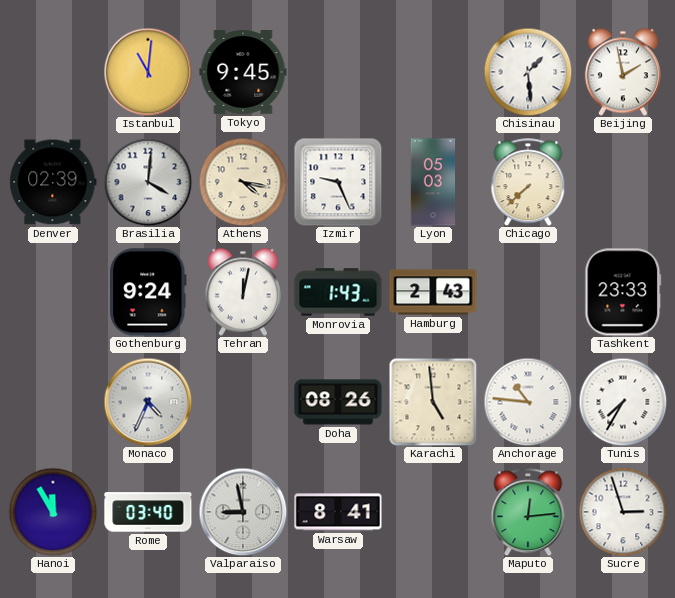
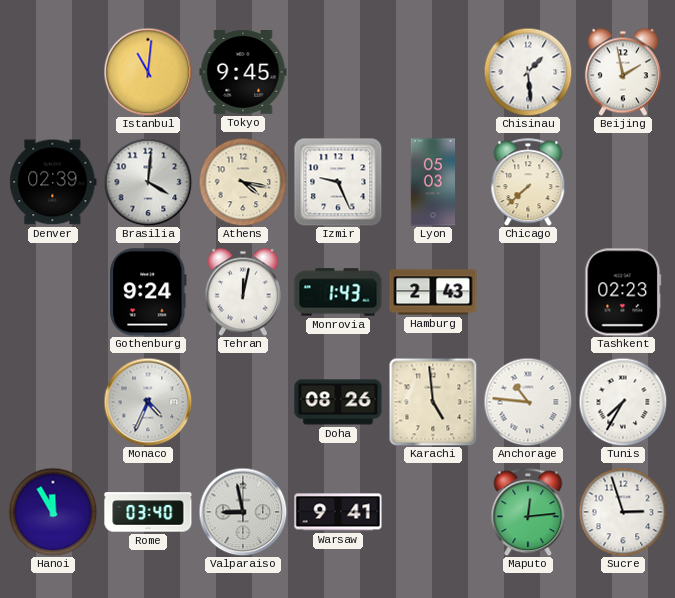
Tashkent: 23:33 -> 02:23 (623, 292)
Warsaw: 8:41 -> 9:41 (338, 512)
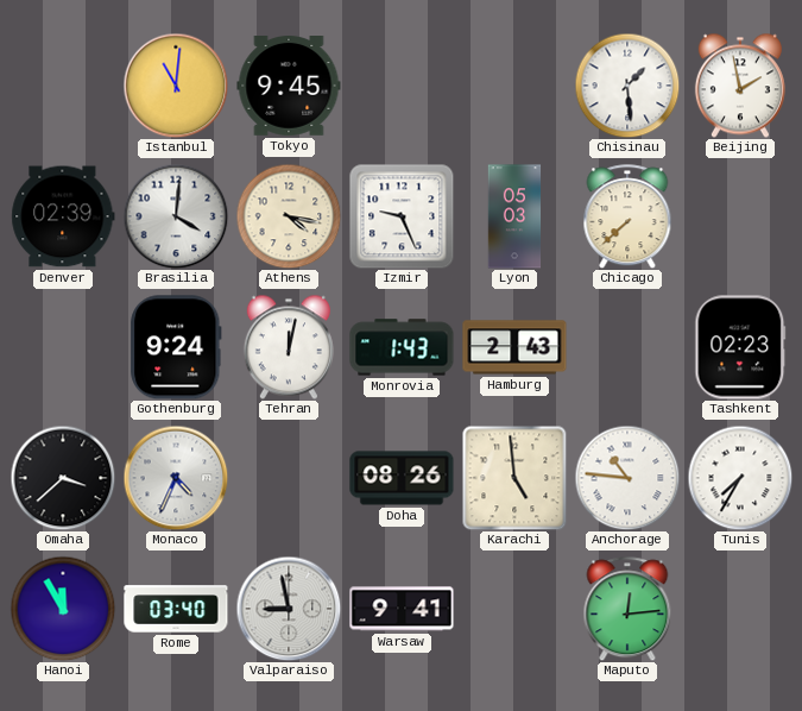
Omaha: none -> 3:38 (63, 478)
Sucre: 2:57 -> none (623, 512)
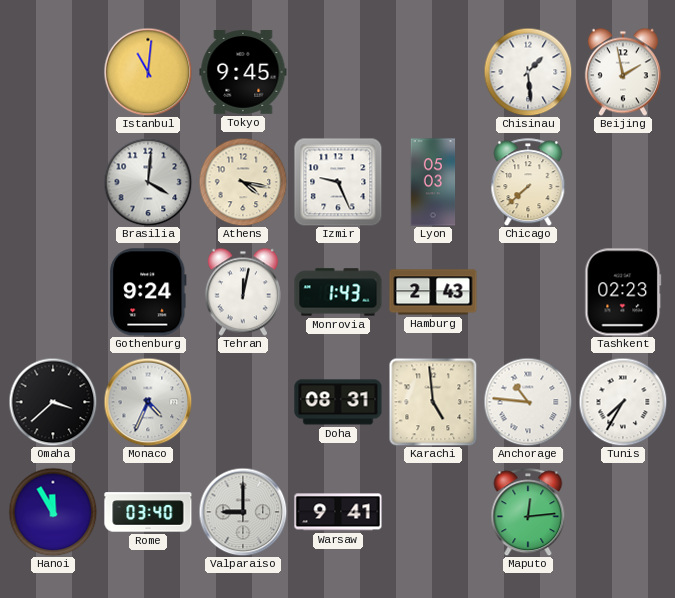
Denver: 02:39 -> none (63, 216)
Doha: 08:26 -> 08:31 (338, 402)
Valparaiso: 8:58 -> 9:00 (243, 512)
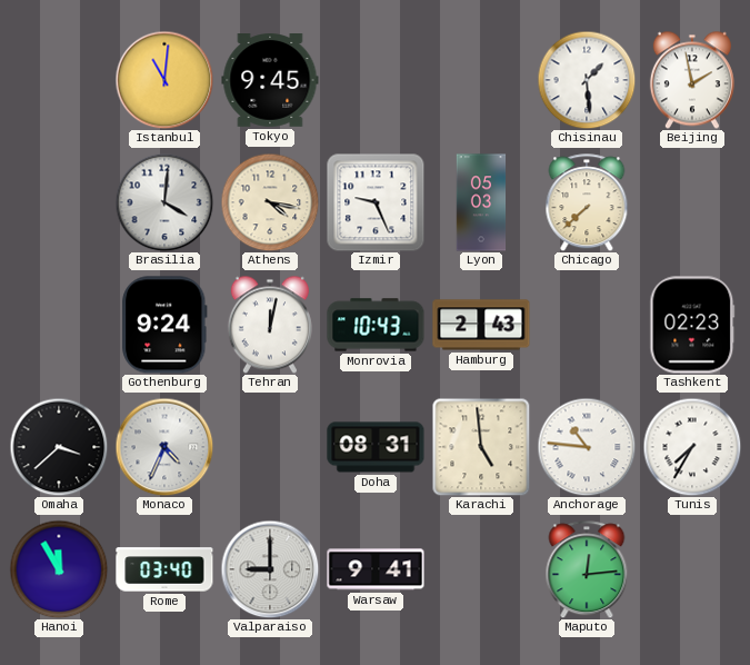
Monrovia: 1:43 -> 10:43 (376, 325)
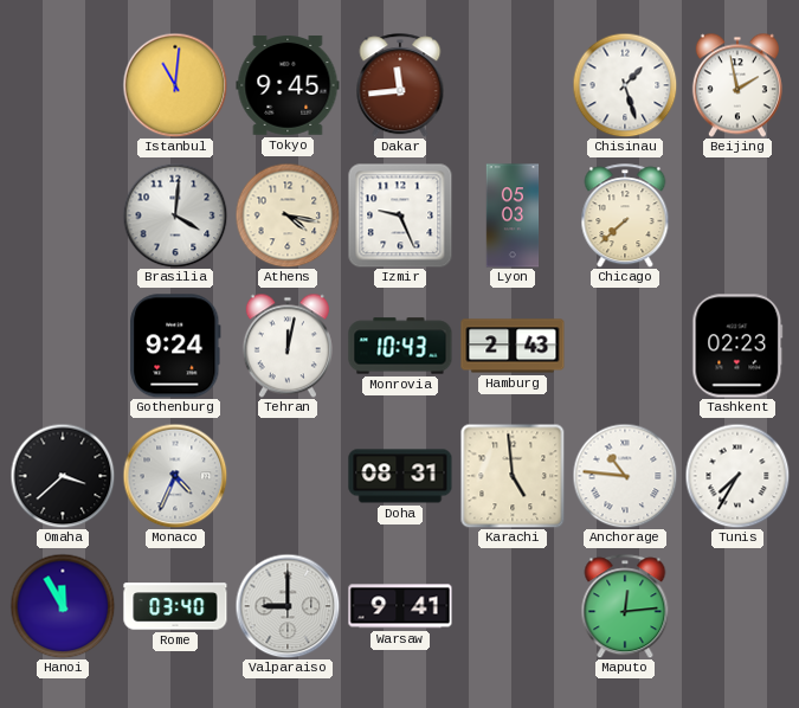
Dakar: none -> 11:44 (400, 85)
Chisinau: 1:29 -> 1:27 (625, 85)
